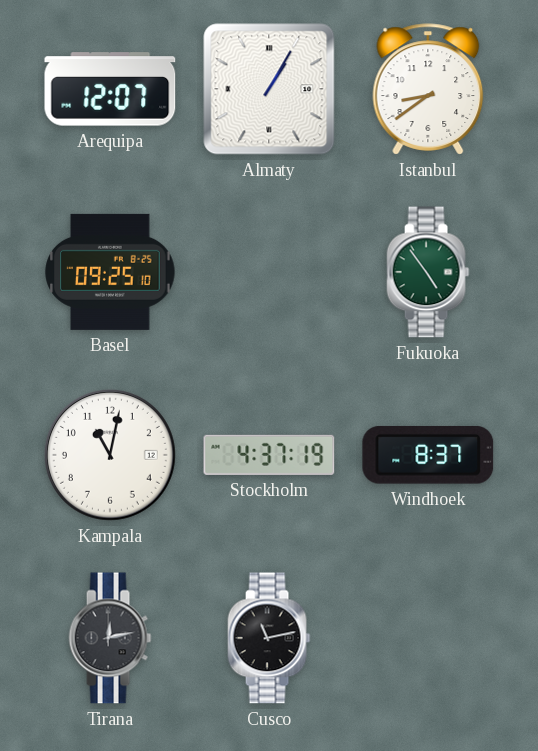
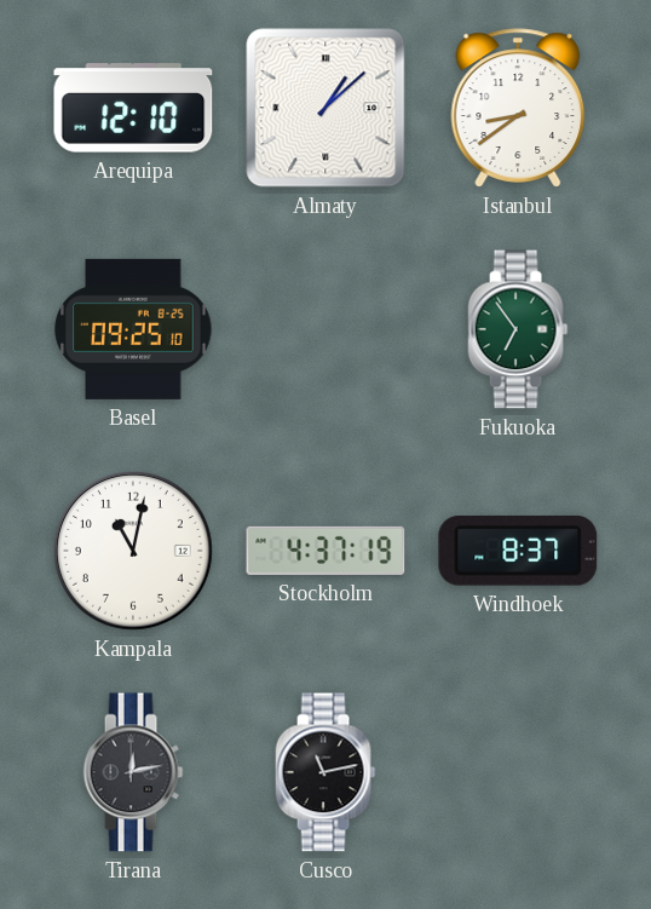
Arequipa: 12:07 -> 12:10 (133, 108)
Almaty: 1:05 -> 1:08 (325, 108)
Fukuoka: 4:54 -> 6:54 (518, 329)
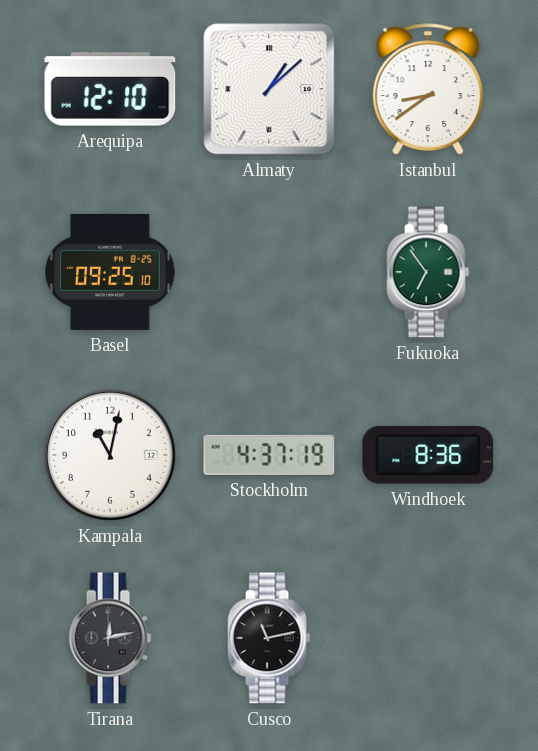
Windhoek: 8:37 -> 8:36 (428, 455)
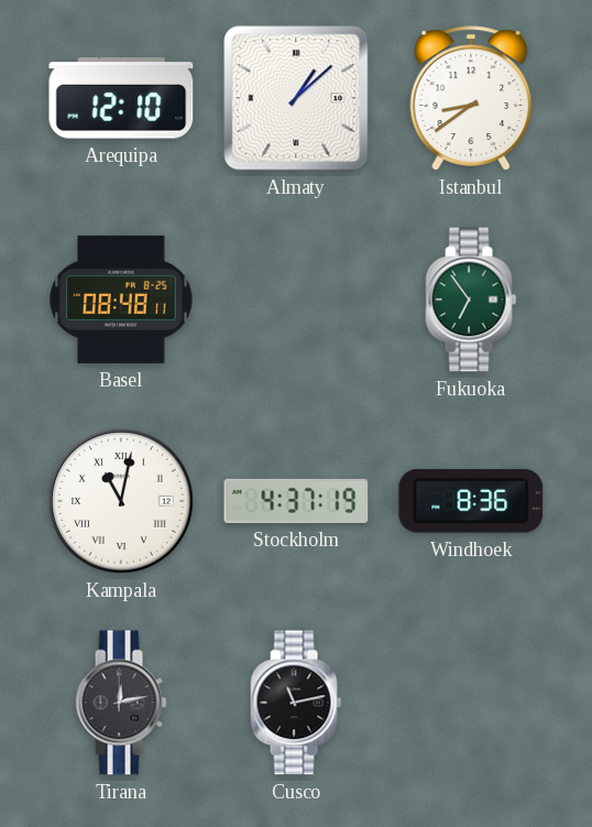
Basel: 09:25 -> 08:48 (121, 300)
Kampala numerals: Arabic -> Roman (121, 501)
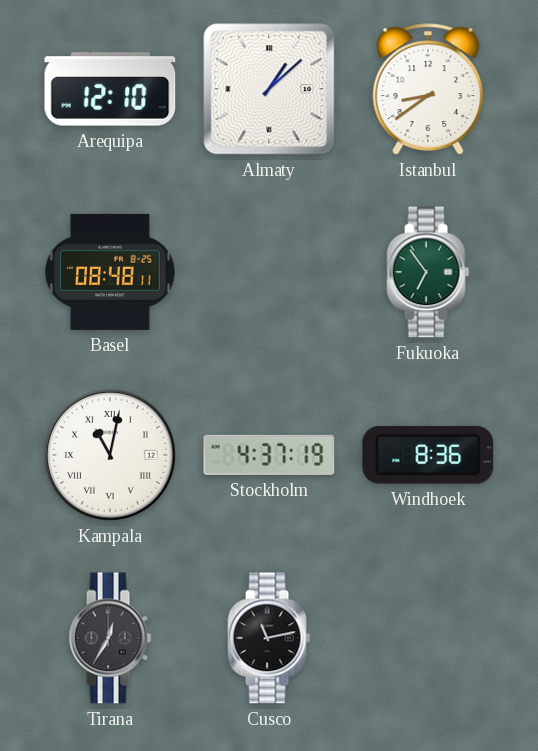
Tirana: 12:13 -> 12:35 (110, 638)
